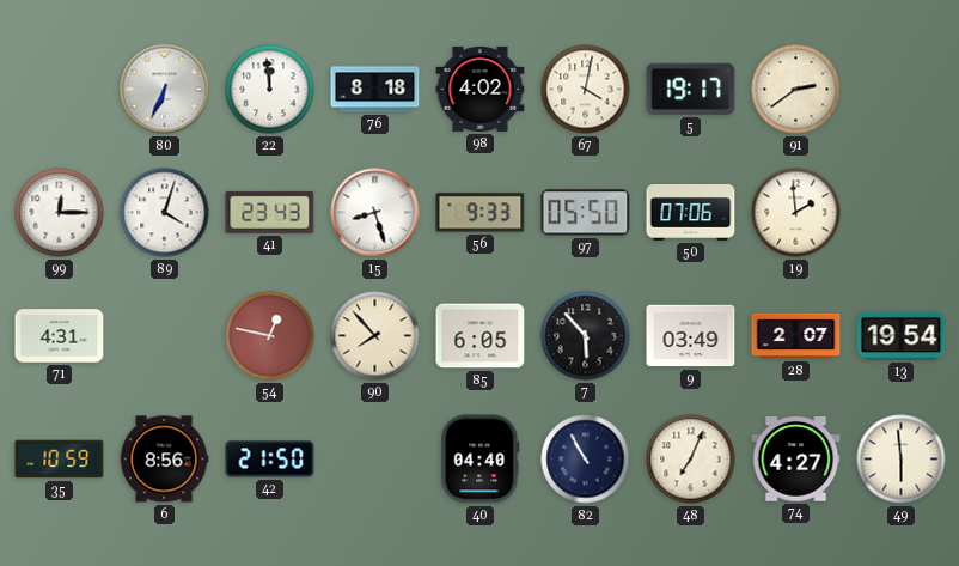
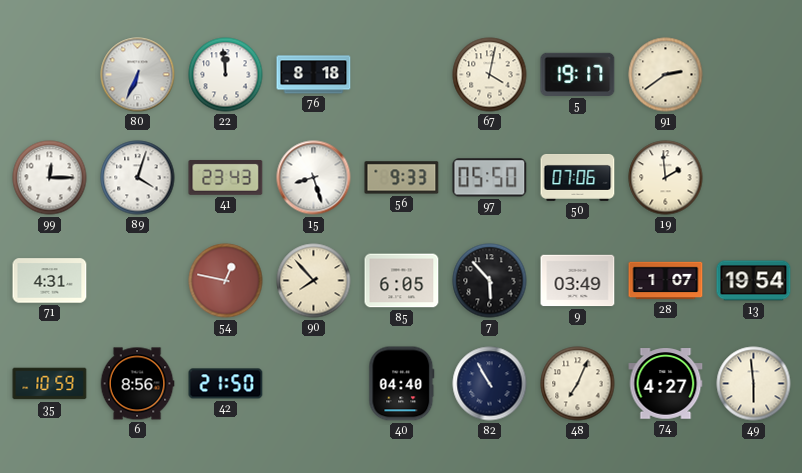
98: 4:02 -> none (481, 89)
28: 2:07 -> 1:07 (666, 281)
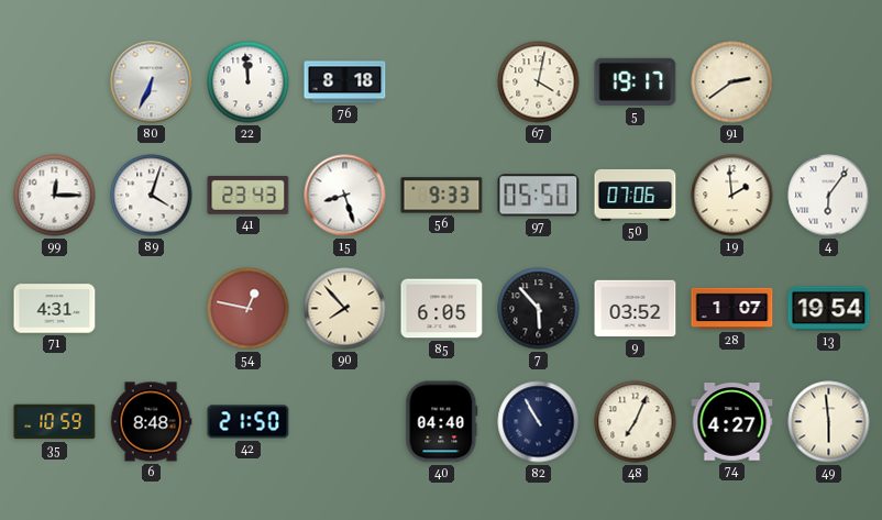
4: none -> 6:06 (829, 196)
9: 03:49 -> 03:52 (636, 309)
6: 8:56 -> 8:48 (151, 422)
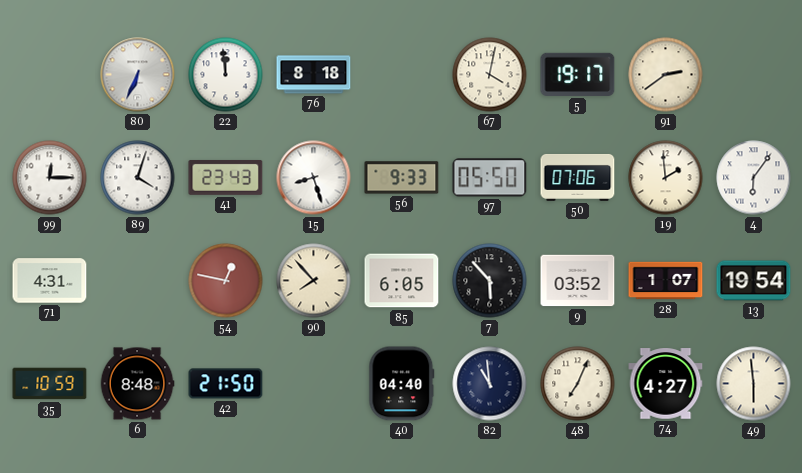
82: 10:55 -> 10:59 (490, 384)
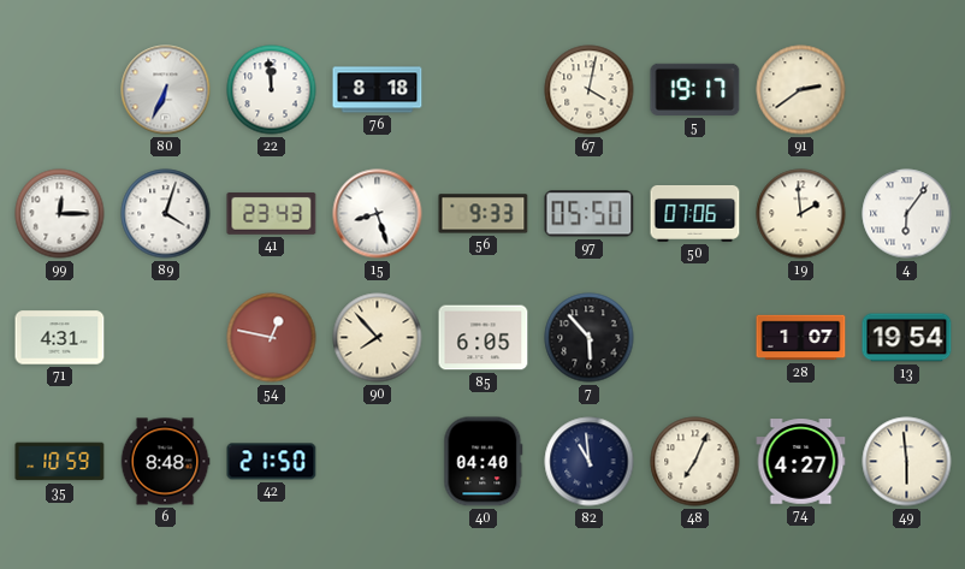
9: 03:52 -> none (578, 281)
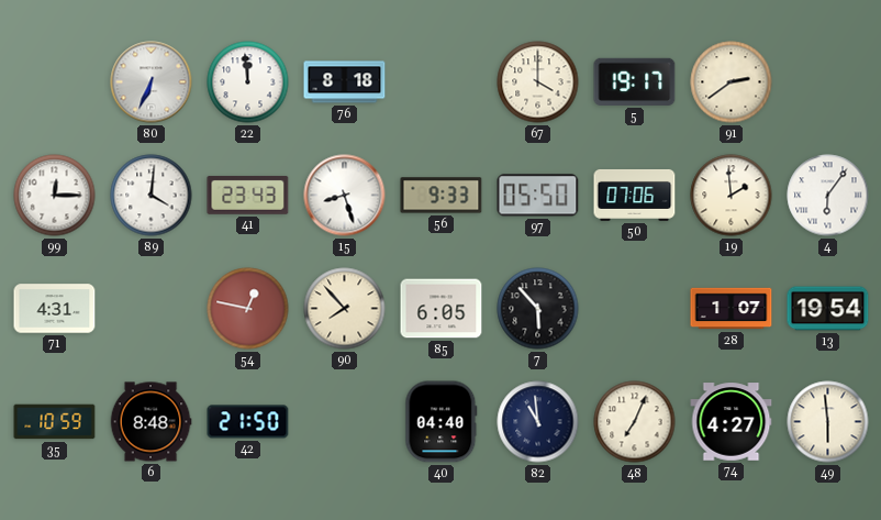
67: 4:02 -> 4:00 (538, 82)
89: 4:03 -> 4:01 (152, 196)
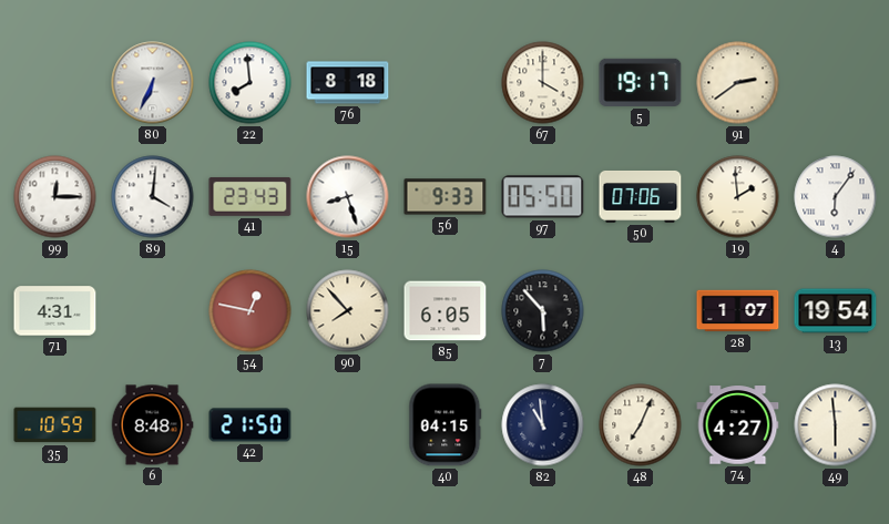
22: 11:59 -> 7:59 (251, 83)
40: 04:40 -> 04:15 (446, 425)
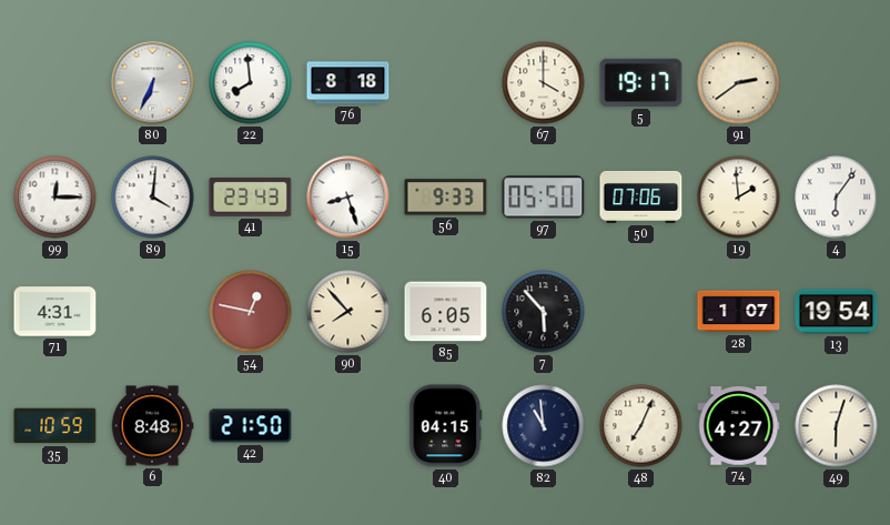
49: 5:59 -> 6:03 (837, 426)
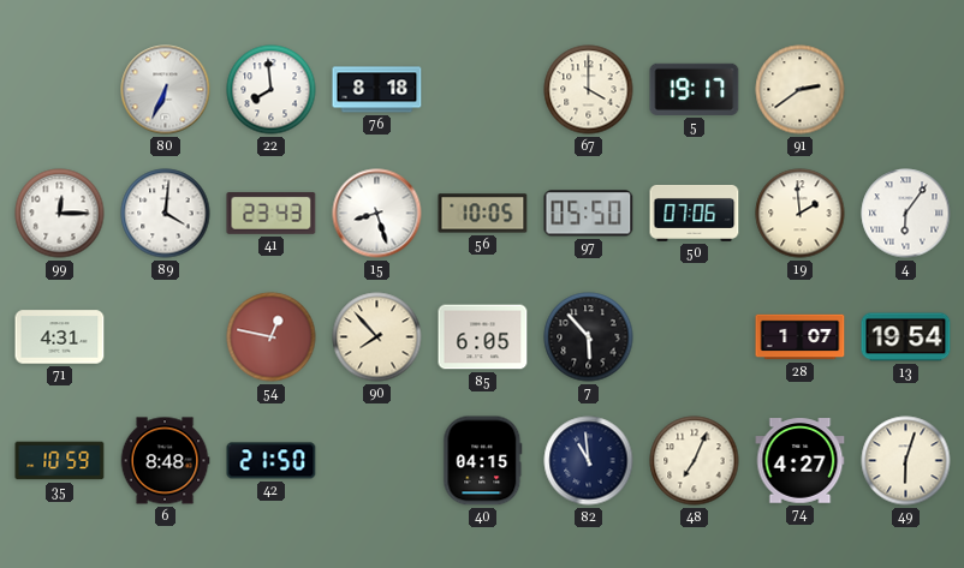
56: 9:33 -> 10:05 (483, 214)
